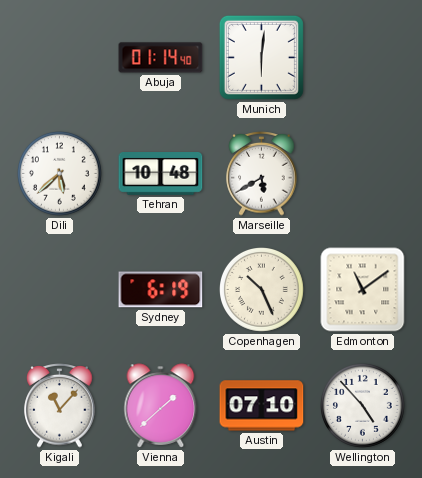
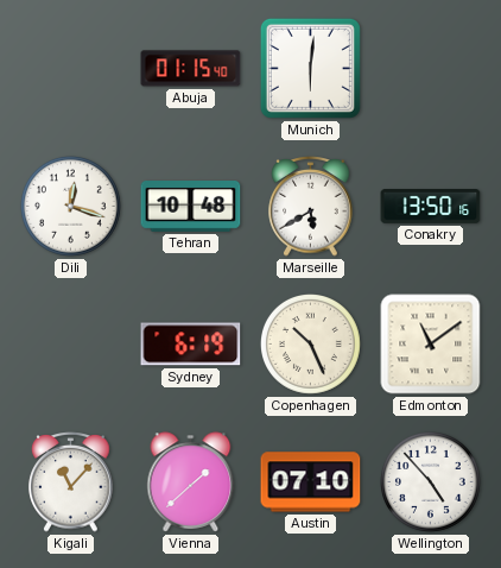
Abuja: 01:14 -> 01:15 (191, 69)
Dili: 5:38 -> 12:18 (71, 207)
Conakry: none -> 13:50 (431, 207)
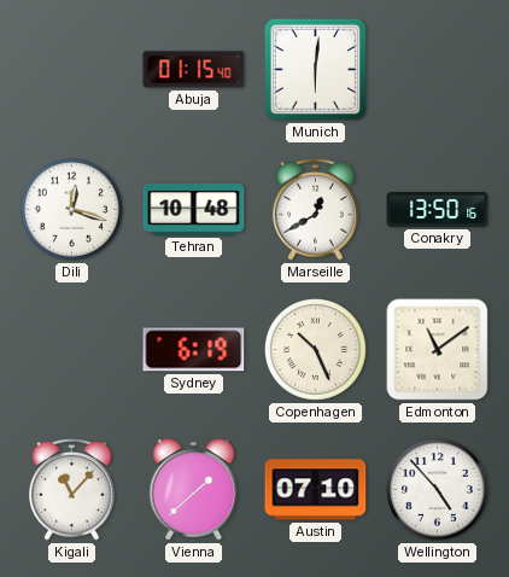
Marseille: 5:40 -> 12:40 (316, 210)
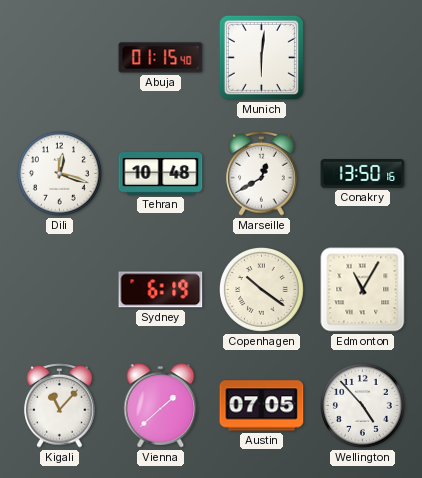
Copenhagen: 10:26 -> 10:21 (262, 290)
Edmonton: 11:09 -> 11:05 (363, 290)
Austin: 07:10 -> 07:05 (262, 406)
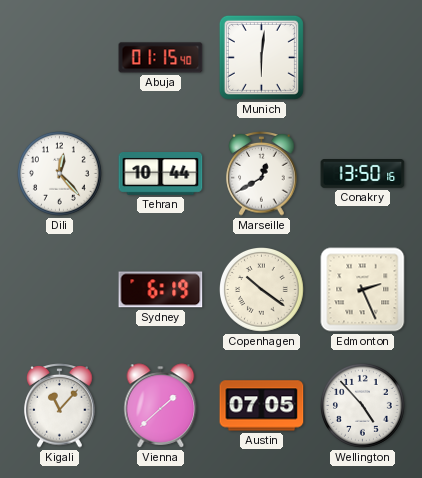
Dili: 12:18 -> 12:23 (60, 174)
Tehran: 10:48 -> 10:44 (161, 174)
Edmonton: 11:05 -> 2:26 (363, 290)
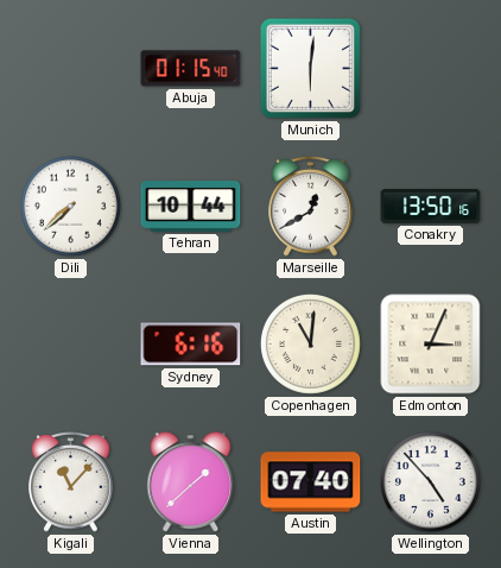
Dili: 12:23 -> 7:38 (71, 207)
Sydney: 6:19 -> 6:16 (191, 345)
Copenhagen: 10:21 -> 11:01 (311, 345)
Edmonton: 2:26 -> 3:04 (431, 345)
Austin: 07:05 -> 07:40 (311, 482)
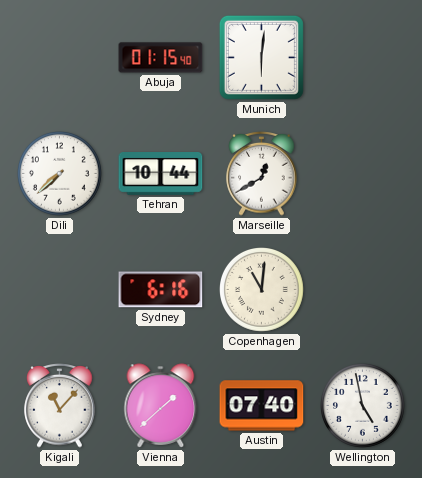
Conakry: 13:50 -> none (431, 207)
Edmonton: 3:04 -> none (431, 345)
Wellington: 4:53 -> 4:58 (363, 406)
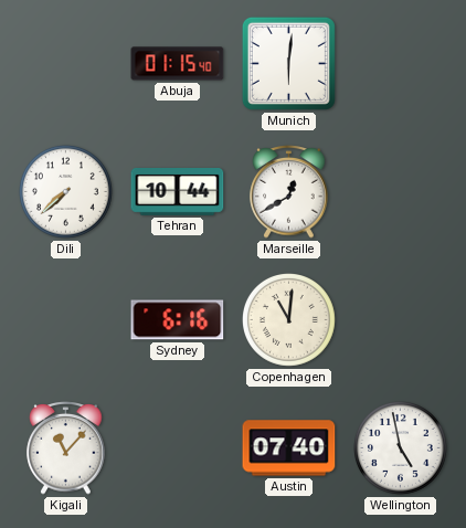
Vienna: 1:38 -> none (161, 406)
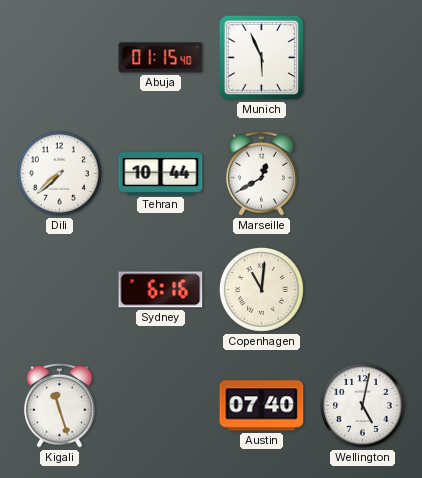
Munich: 6:01 -> 5:56 (261, 57)
Kigali: 11:07 -> 11:27 (60, 406)
Wellington: 4:58 -> 5:02 (363, 406)
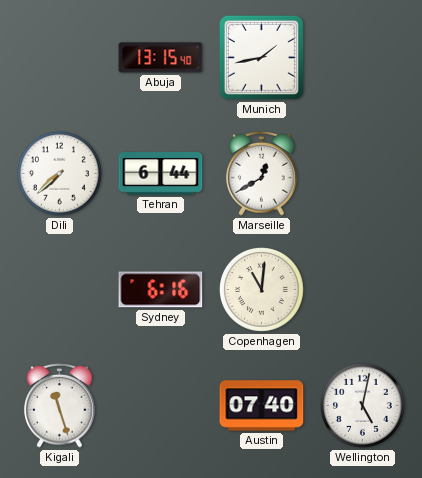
Abuja: 01:15 -> 13:15 (161, 58)
Munich: 5:56 -> 1:43 (261, 57)
Tehran: 10:44 -> 6:44 (161, 174)
